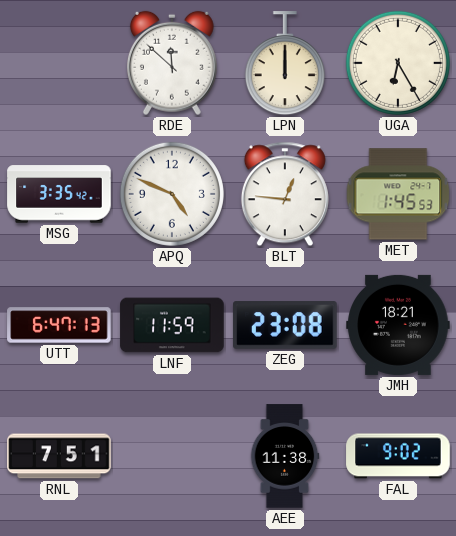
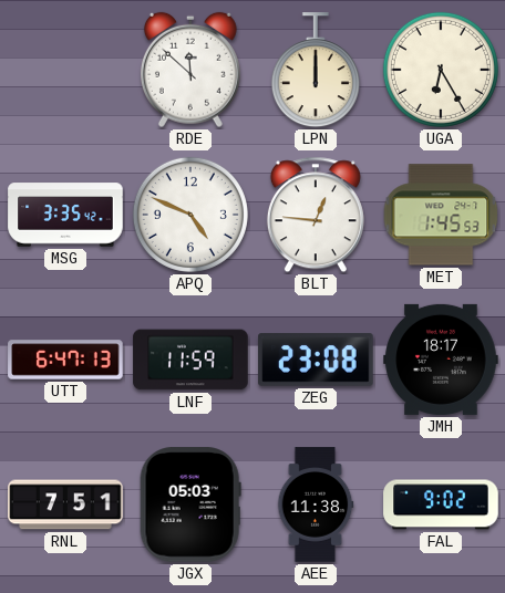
JMH: 18:21 -> 18:17 (441, 360)
JGX: none -> 05:03 (190, 504)
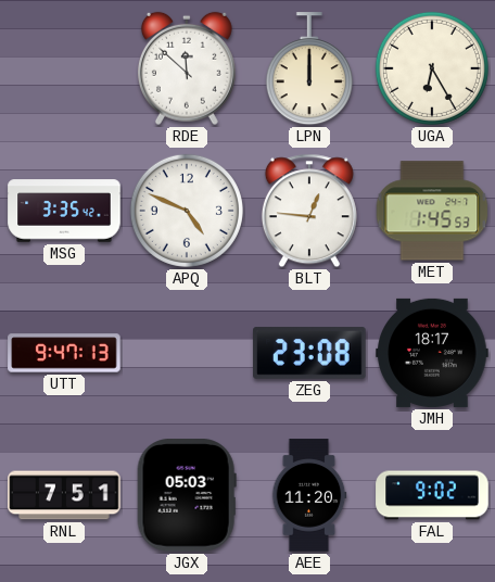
UTT: 6:47 -> 9:47 (64, 353)
LNF: 11:59 -> none (190, 360)
AEE: 11:38 -> 11:20 (309, 495)
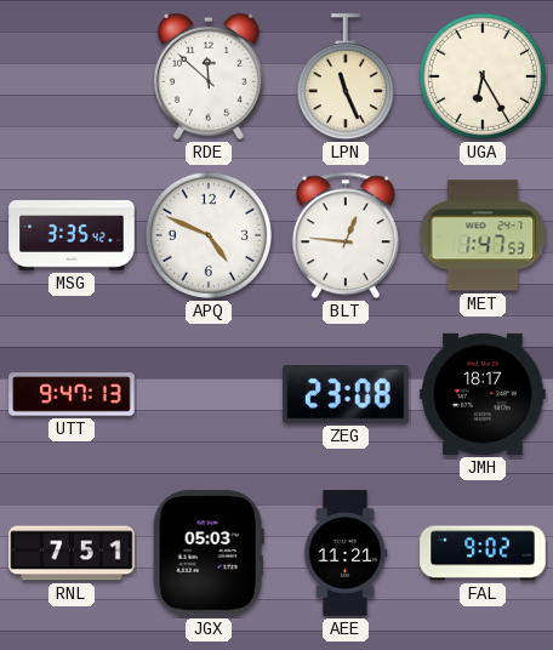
LPN: 12:00 -> 11:26 (346, 78)
MET: 1:45 -> 1:47 (483, 235)
AEE: 11:20 -> 11:21 (346, 553)
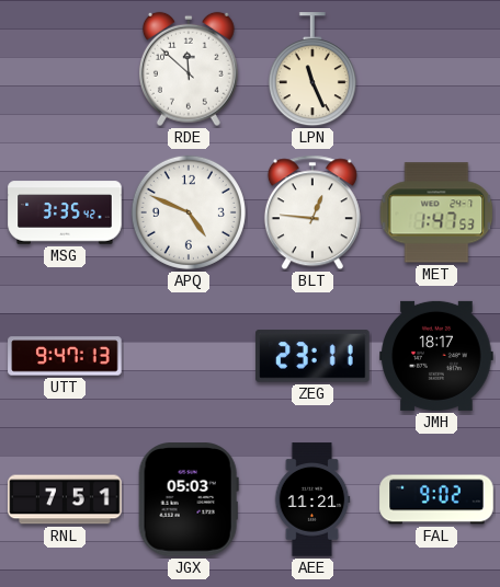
UGA: 6:25 -> none (483, 76)
ZEG: 23:08 -> 23:11 (312, 356)
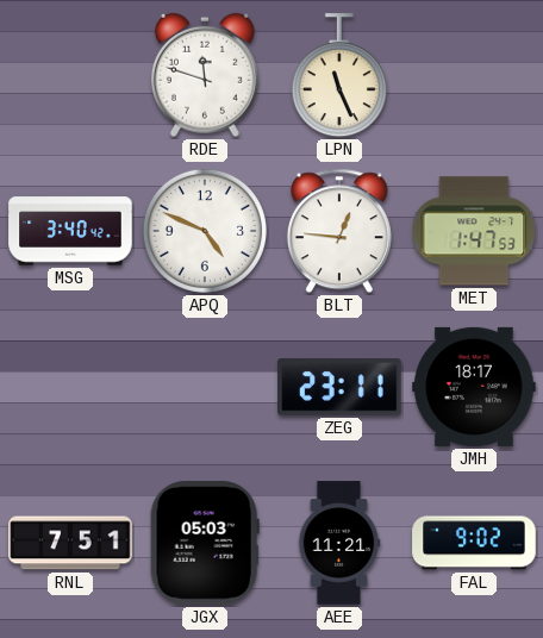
RDE: 11:52 -> 11:48 (205, 75)
MSG: 3:35 -> 3:40 (70, 231)
UTT: 9:47 -> none (65, 356)
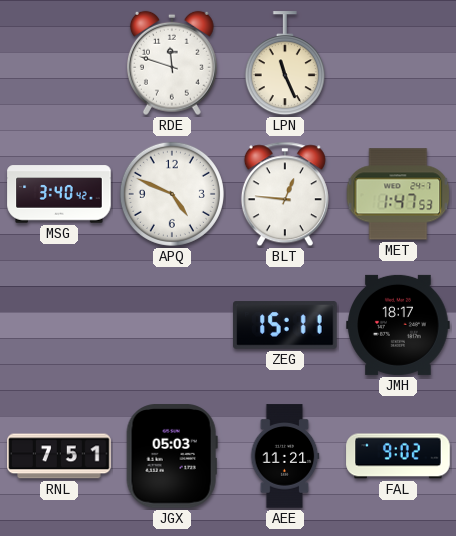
ZEG: 23:11 -> 15:11 (285, 325)
